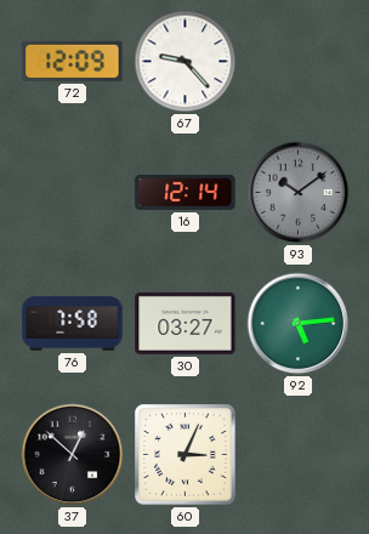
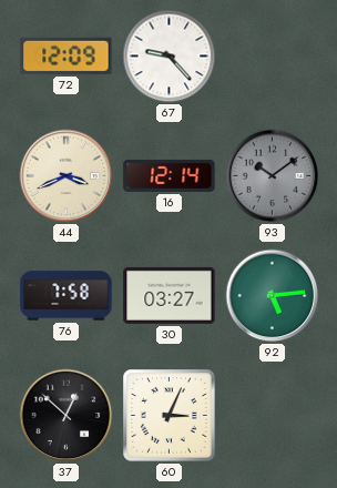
44: none -> 3:41 (67, 176)
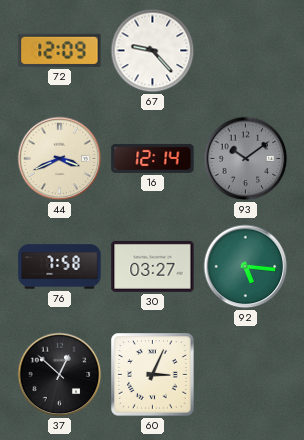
92: 5:14 -> 5:16 (246, 267)
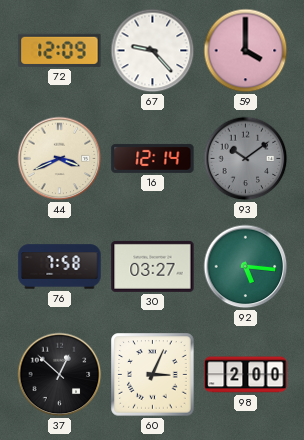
59: none -> 4:00 (246, 51)
98: none -> 2:00 (246, 375)
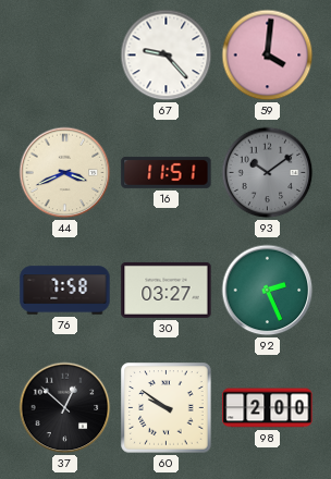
72: 12:09 -> none (60, 50)
59: 4:00 -> 4:01 (268, 56)
16: 12:14 -> 11:51 (167, 172)
92: 5:16 -> 2:26 (268, 291)
60: 3:04 -> 9:51 (167, 408)
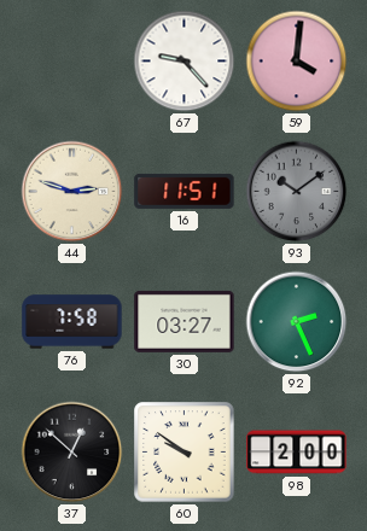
44: 3:41 -> 2:48 (72, 192)
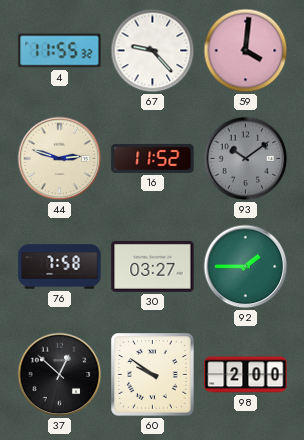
4: none -> 11:55 (60, 51)
16: 11:51 -> 11:52 (153, 158)
92: 2:26 -> 1:45 (246, 267)
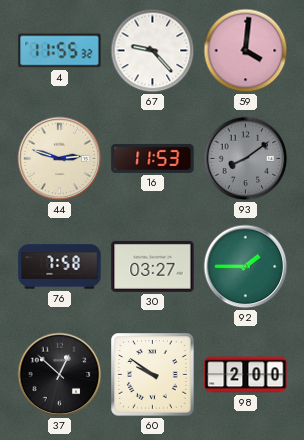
16: 11:52 -> 11:53 (153, 158)
93: 10:09 -> 8:09 (246, 159)
